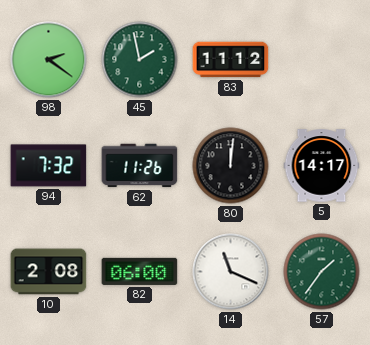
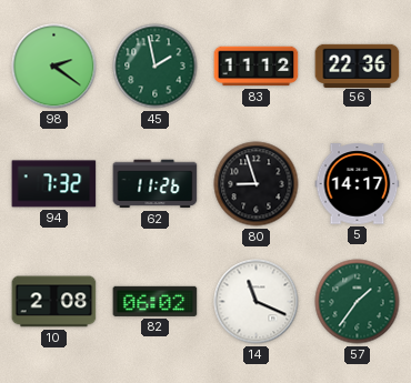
56: none -> 22:36 (358, 65)
80: 12:01 -> 8:57 (257, 184)
82: 06:00 -> 06:02 (156, 301)
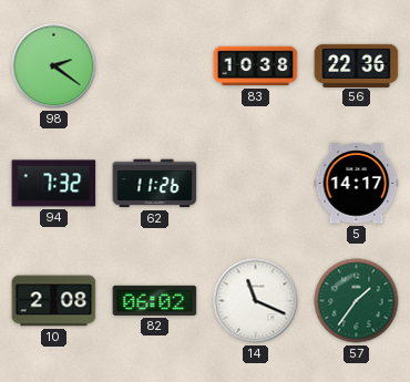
45: 1:58 -> none (156, 67)
83: 11:12 -> 10:38 (256, 66)
80: 8:57 -> none (257, 184)
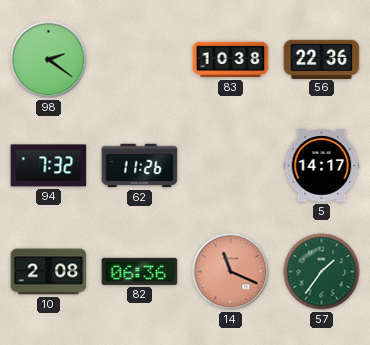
82: 06:02 -> 06:36 (140, 271)
14 dial: white -> salmon (231, 272)
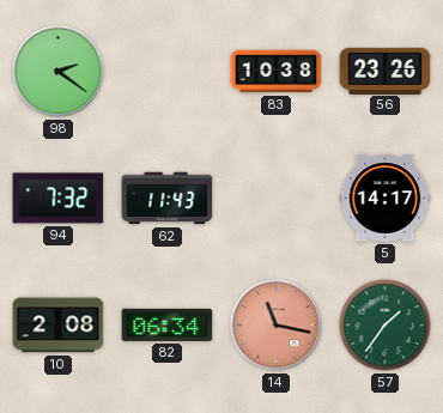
56: 22:36 -> 23:26 (386, 71)
62: 11:26 -> 11:43 (168, 199)
82: 06:36 -> 06:34 (168, 324)
14: 11:19 -> 11:17 (277, 326)
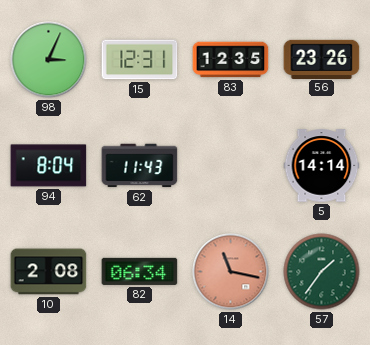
98: 2:21 -> 3:04 (49, 60)
15: none -> 12:31 (140, 60)
83: 10:38 -> 12:35 (231, 60)
94: 7:32 -> 8:04 (49, 166)
5: 14:17 -> 14:14 (322, 166)
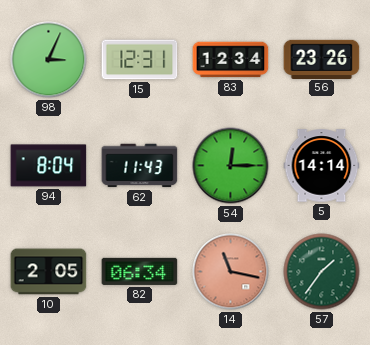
83: 12:35 -> 12:34 (231, 60)
54: none -> 12:15 (231, 166)
10: 2:08 -> 2:05 (49, 272)
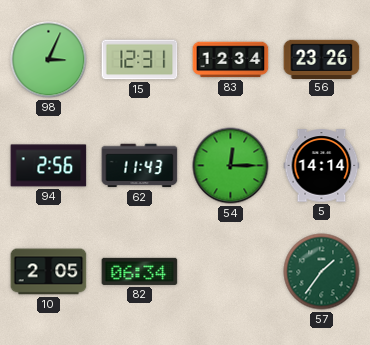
94: 8:04 -> 2:56 (49, 166)
14: 11:17 -> none (231, 272)
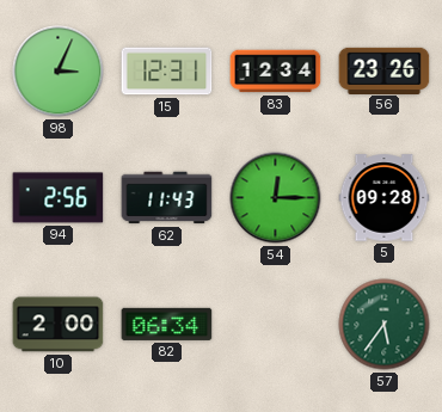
5: 14:14 -> 09:28 (385, 198)
10: 2:05 -> 2:00 (59, 325)
57: 1:36 -> 5:36 (385, 325)
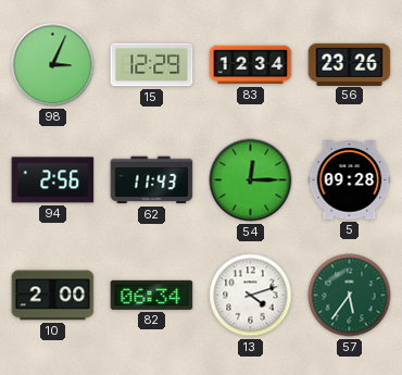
15: 12:31 -> 12:29 (152, 65)
13: none -> 4:12 (251, 296)
